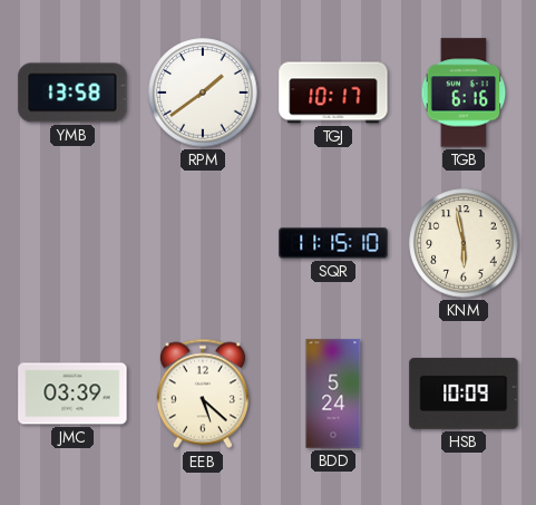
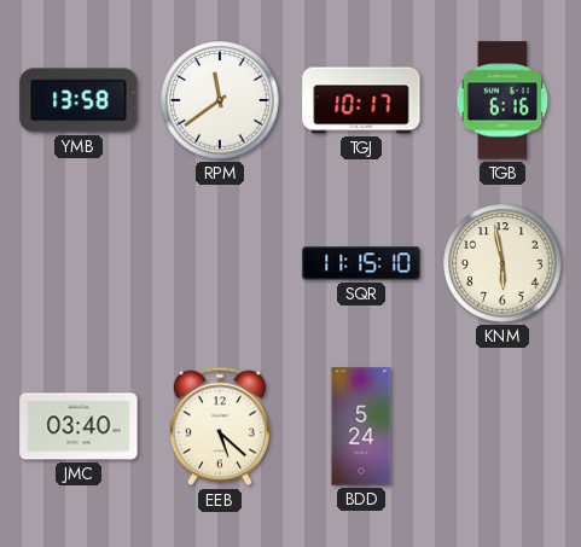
RPM: 1:39 -> 11:39 (220, 100)
JMC: 03:39 -> 03:40 (79, 426)
HSB: 10:09 -> none (464, 394)
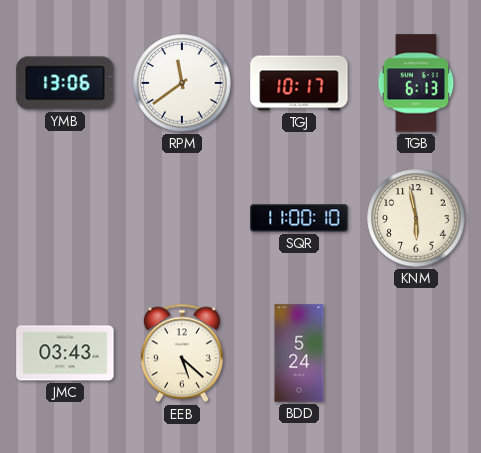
YMB: 13:58 -> 13:06 (65, 83)
TGB: 6:16 -> 6:13 (416, 83)
SQR: 11:15 -> 11:00 (299, 218)
JMC: 03:40 -> 03:43 (65, 353)
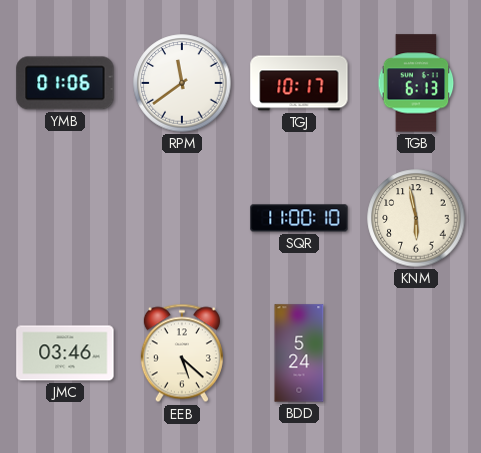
YMB: 13:06 -> 01:06 (65, 83)
JMC: 03:43 -> 03:46 (65, 353)
